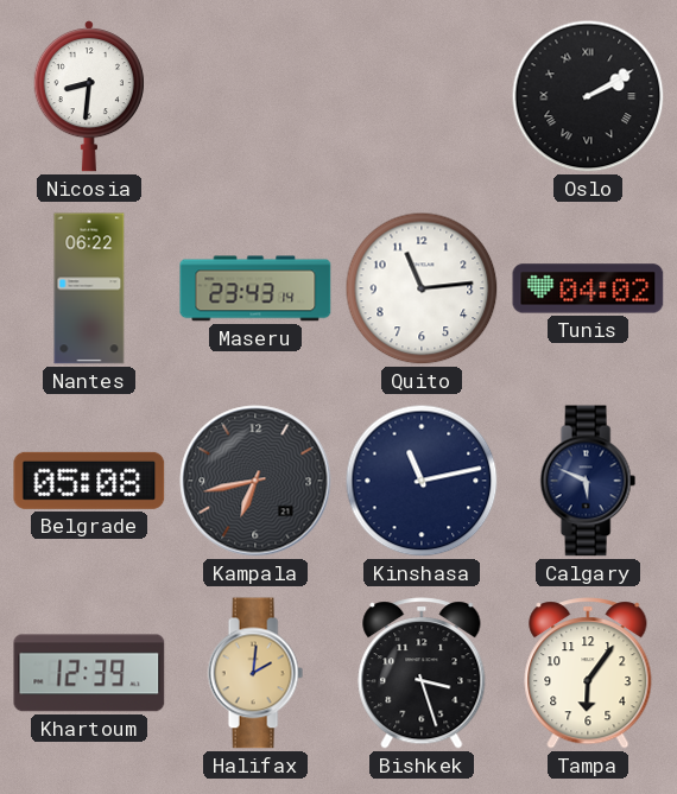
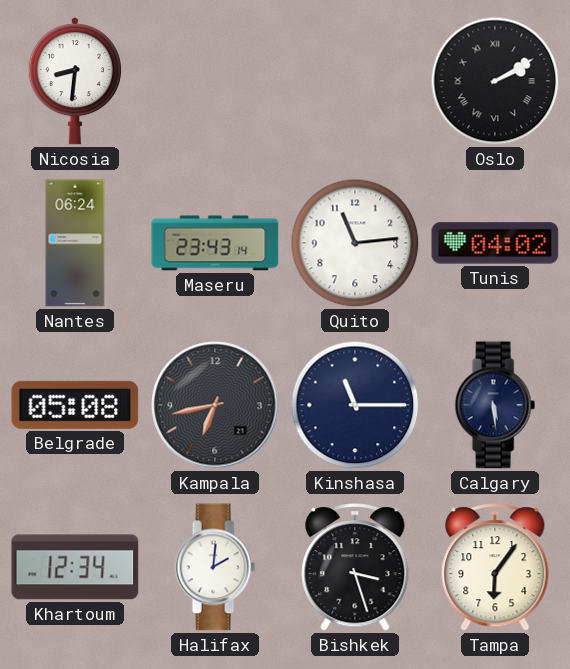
Nantes: 06:22 -> 06:24 (75, 243)
Kinshasa: 11:13 -> 11:15 (355, 405)
Calgary: 5:49 -> 5:29 (495, 405)
Khartoum: 12:39 -> 12:34 (75, 567)
Halifax dial: champagne -> white (215, 567)
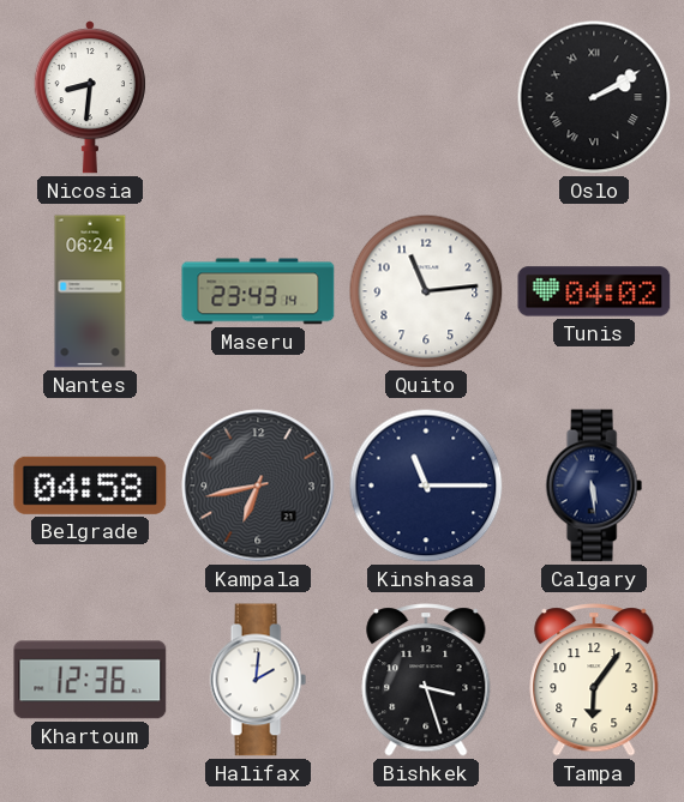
Belgrade: 05:08 -> 04:58 (90, 486)
Khartoum: 12:34 -> 12:36 (90, 680)
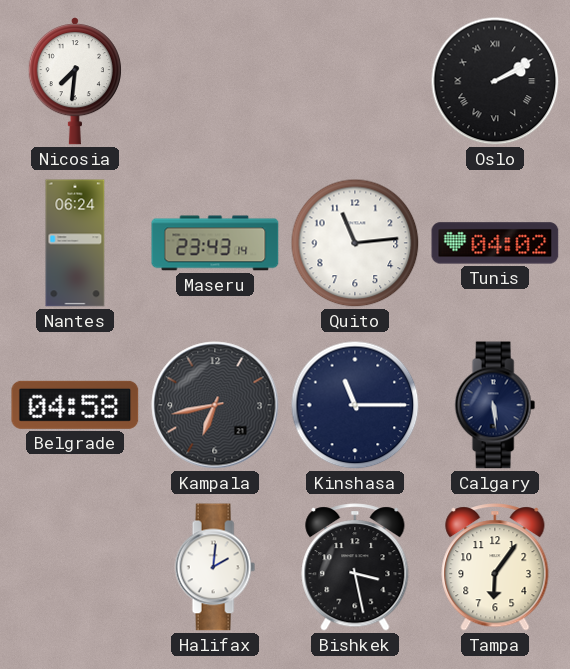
Nicosia: 8:31 -> 7:31 (75, 81)
Khartoum: 12:36 -> none (90, 680)
Bishkek: 3:27 -> 3:28 (355, 567)
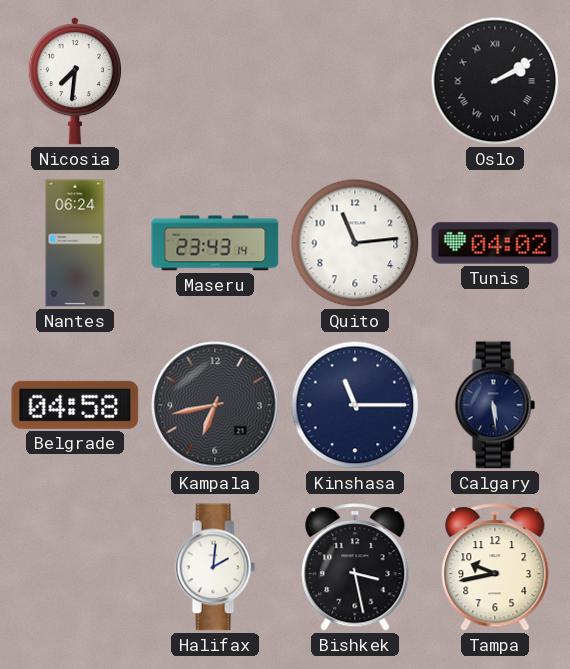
Tampa: 6:06 -> 9:43 (495, 567)
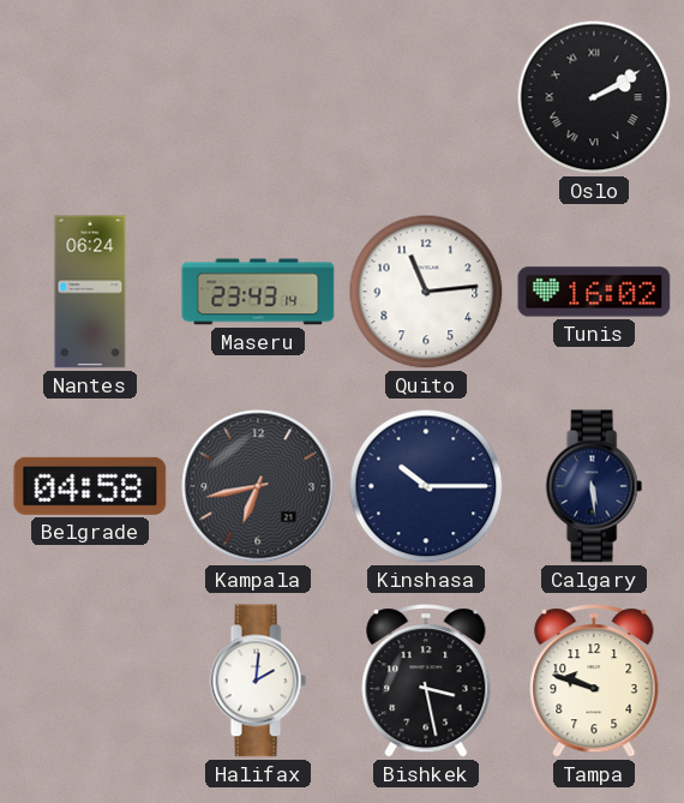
Nicosia: 7:31 -> none (75, 81)
Tunis: 04:02 -> 16:02 (594, 292)
Kinshasa: 11:15 -> 10:15 (426, 486)
Tampa: 9:43 -> 9:48 (594, 681)
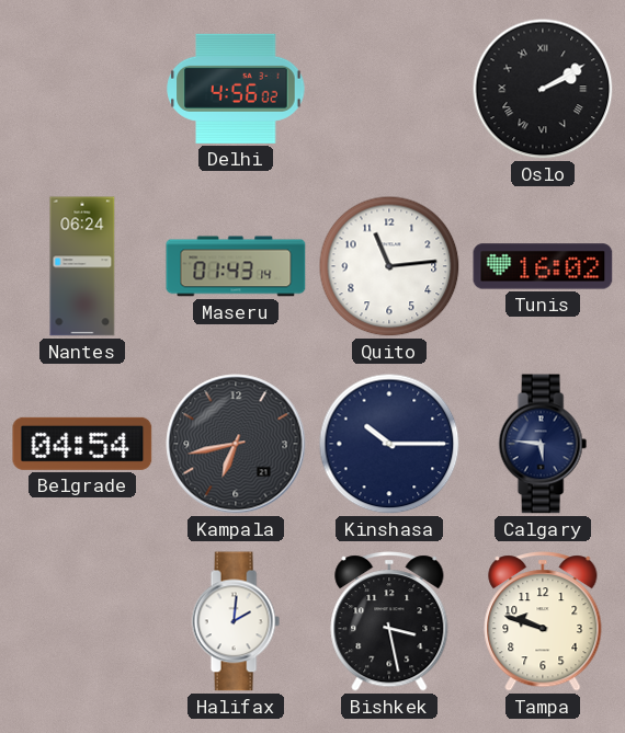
Delhi: none -> 4:56 (236, 89)
Maseru: 23:43 -> 01:43 (236, 266)
Belgrade: 04:58 -> 04:54 (82, 444)
Calgary: 5:29 -> 5:46 (543, 444)
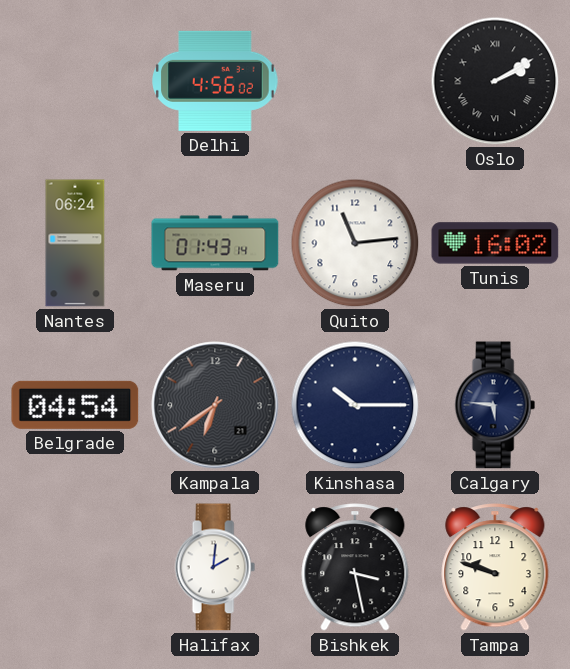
Kampala: 6:43 -> 6:39 (215, 405)
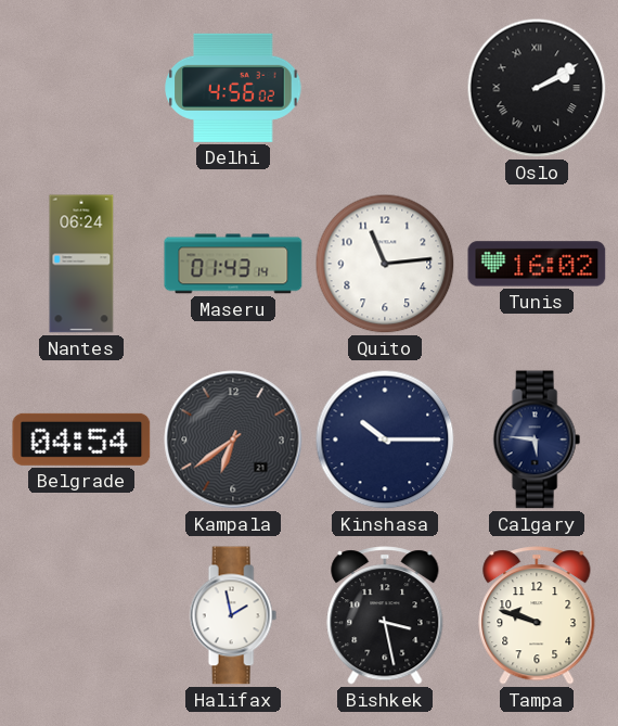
Halifax: 2:01 -> 1:58 (233, 615)
